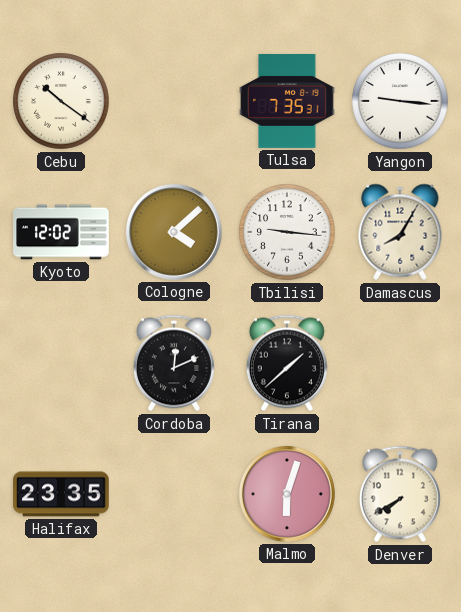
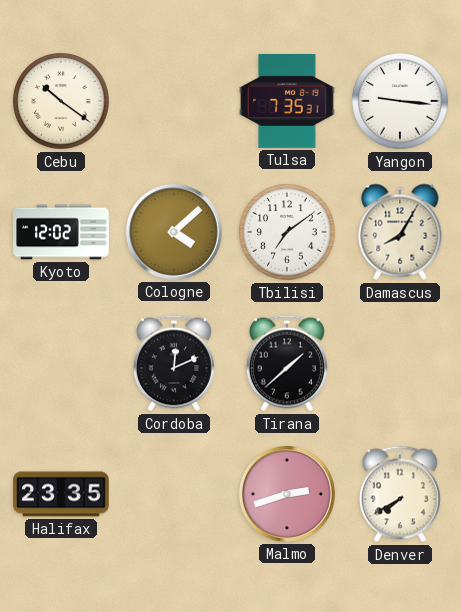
Tbilisi: 9:16 -> 7:09 (287, 232)
Malmo: 6:03 -> 2:42 (287, 494)
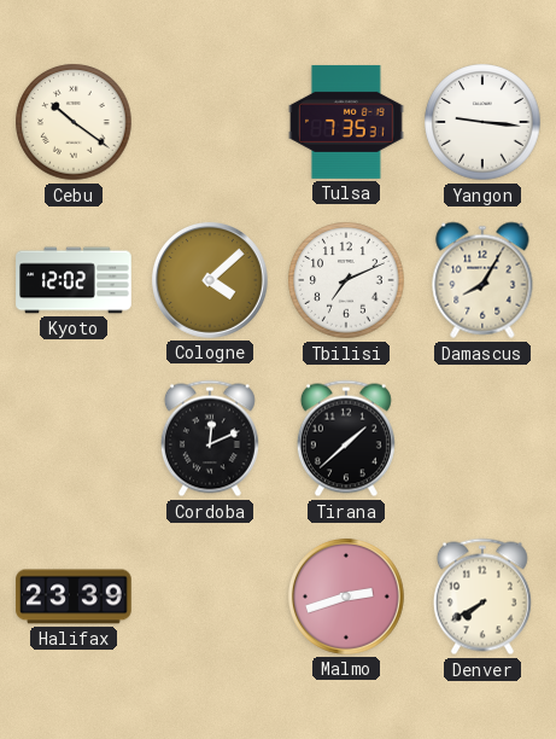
Tbilisi: 7:09 -> 7:11 (346, 280)
Halifax: 23:35 -> 23:39 (74, 597)
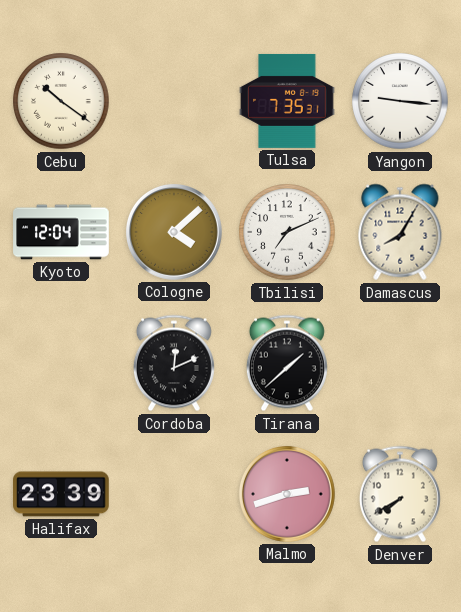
Kyoto: 12:02 -> 12:04 (61, 232)
